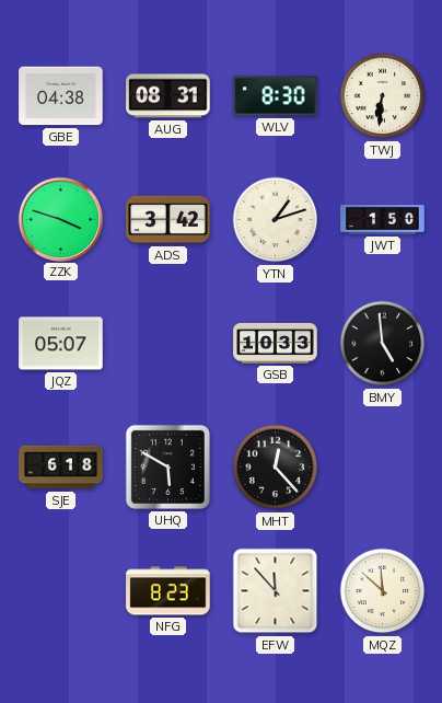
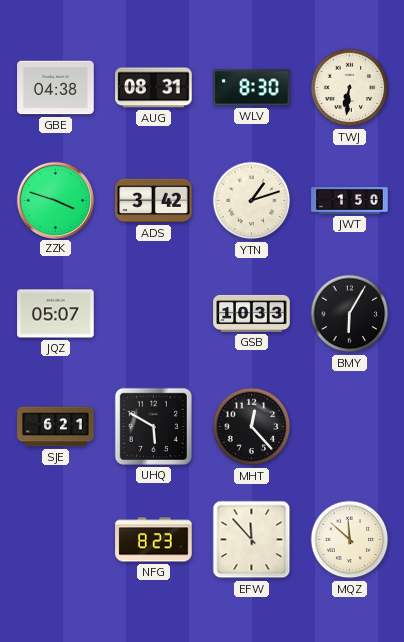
BMY: 4:59 -> 6:05 (350, 314)
SJE: 6:18 -> 6:21 (56, 427)
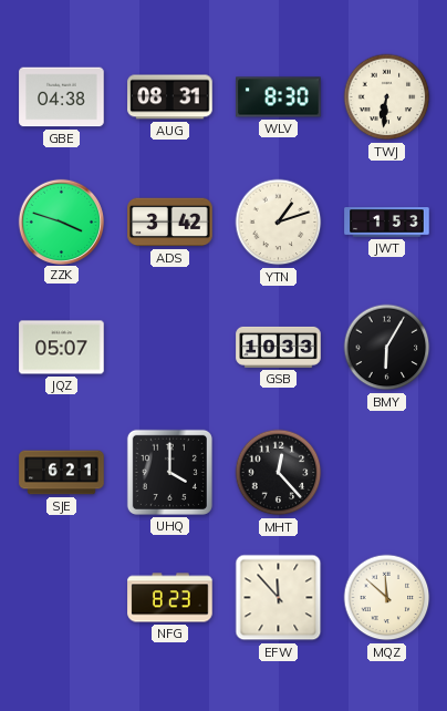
JWT: 1:50 -> 1:53 (387, 223)
UHQ: 5:50 -> 4:00 (169, 472)
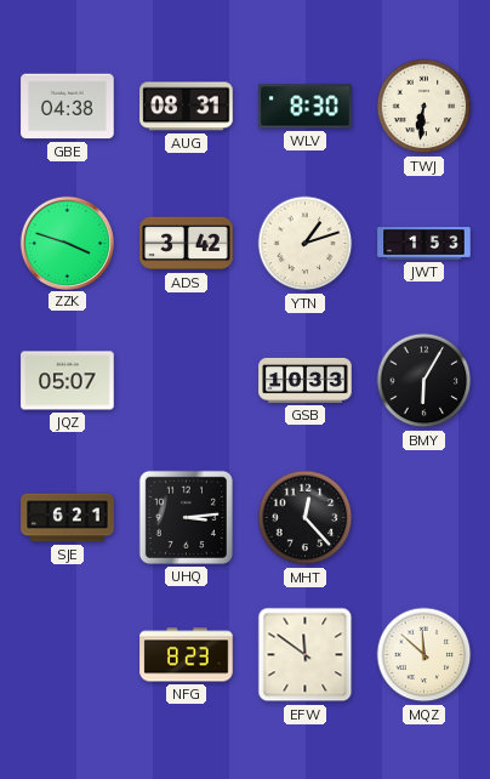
UHQ: 4:00 -> 3:14 (186, 517)
EFW: 11:53 -> 11:51 (306, 655)
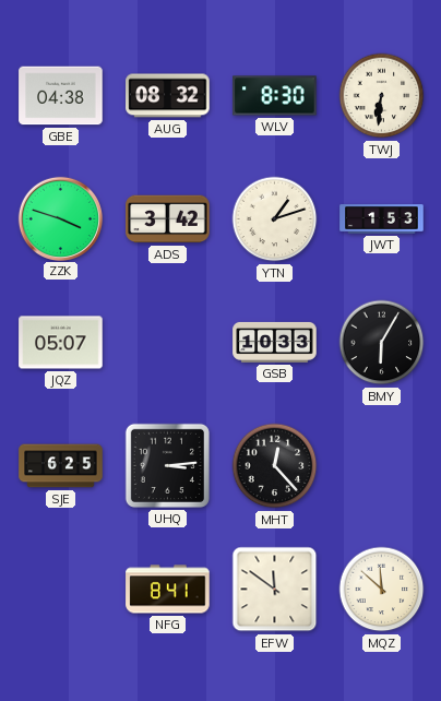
AUG: 08:31 -> 08:32 (168, 96)
SJE: 6:21 -> 6:25 (61, 466)
NFG: 8:23 -> 8:41 (168, 590)
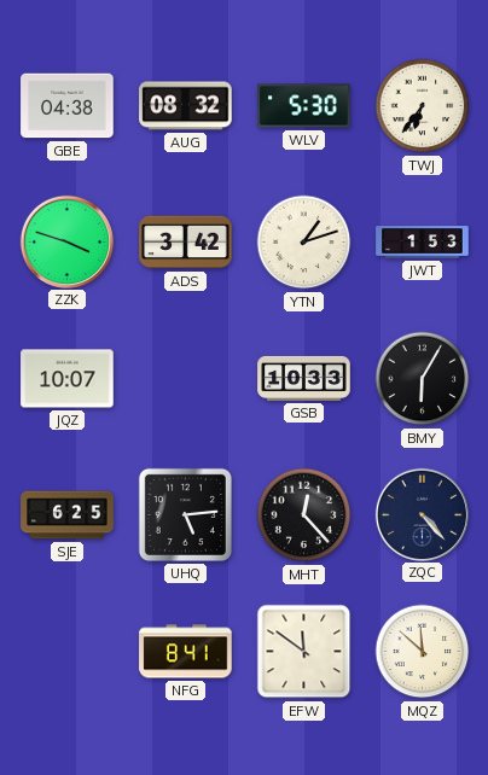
WLV: 8:30 -> 5:30 (304, 106)
TWJ: 6:31 -> 6:36 (423, 106)
JQZ: 05:07 -> 10:07 (68, 379)
UHQ: 3:14 -> 5:14 (185, 514)
ZQC: none -> 4:23 (422, 514)
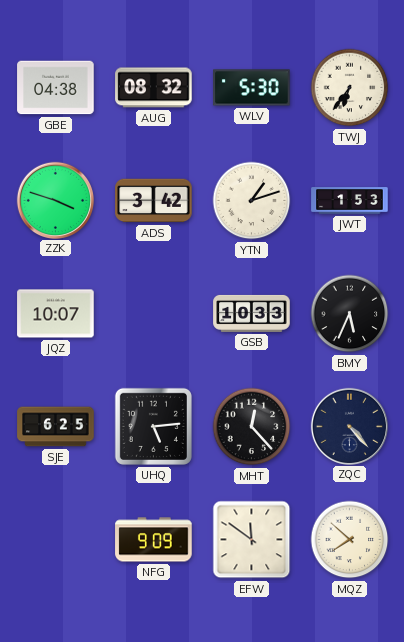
BMY: 6:05 -> 5:34 (350, 314)
NFG: 8:41 -> 9:09 (154, 540)
MQZ: 11:52 -> 7:52 (350, 540)
